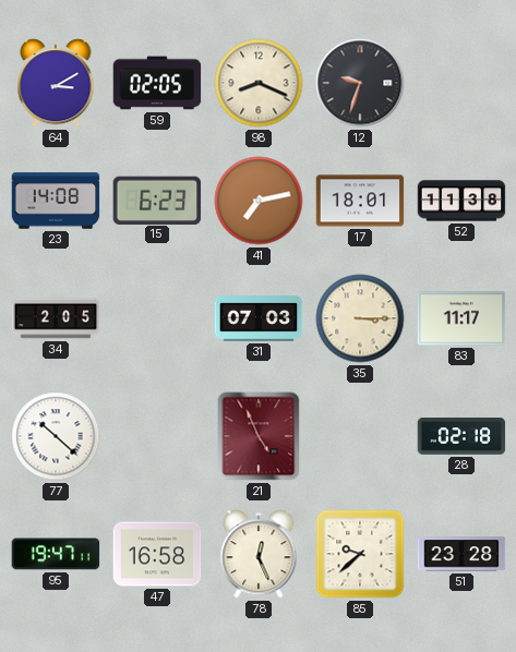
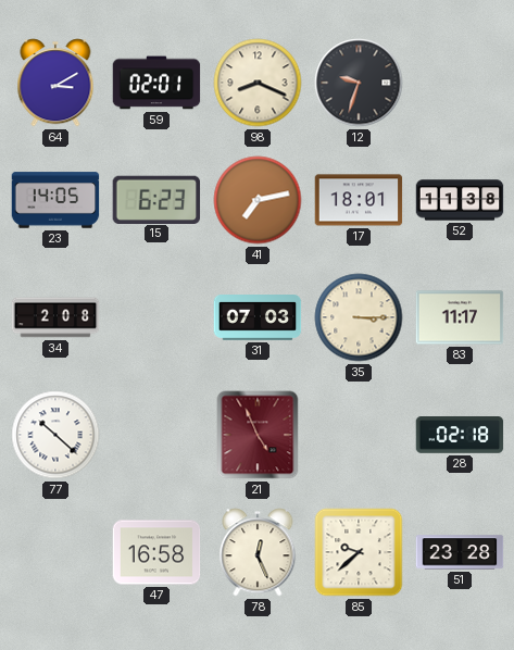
59: 02:05 -> 02:01 (156, 83)
23: 14:08 -> 14:05 (55, 200)
34: 2:05 -> 2:08 (55, 317)
95: 19:47 -> none (56, 554)
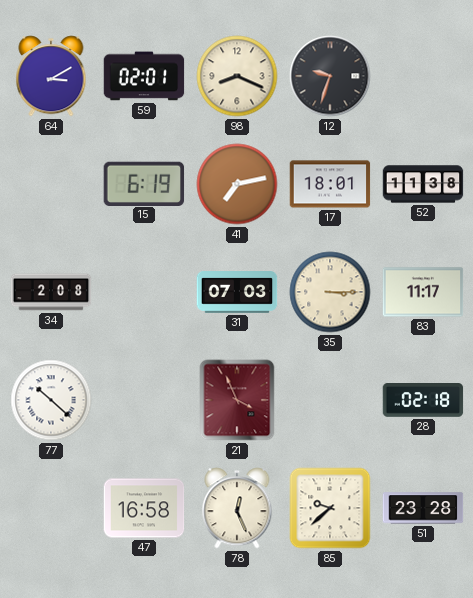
23: 14:05 -> none (55, 200)
15: 6:23 -> 6:19 (144, 183)
21: 4:56 -> 3:56 (237, 400)
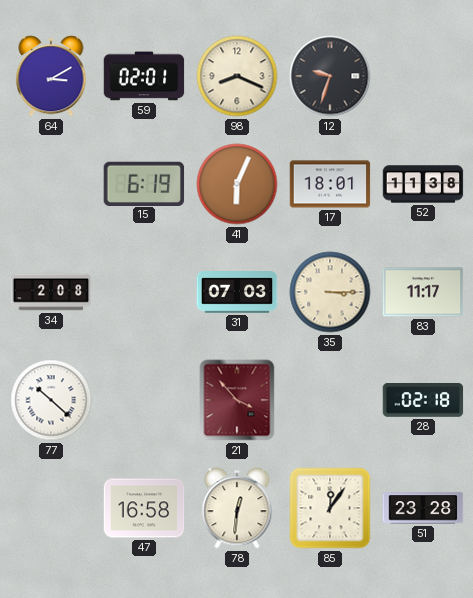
41: 7:13 -> 6:04 (237, 184)
21: 3:56 -> 3:53 (237, 400)
78: 12:26 -> 12:31 (237, 508)
85: 9:38 -> 12:06 (330, 508)
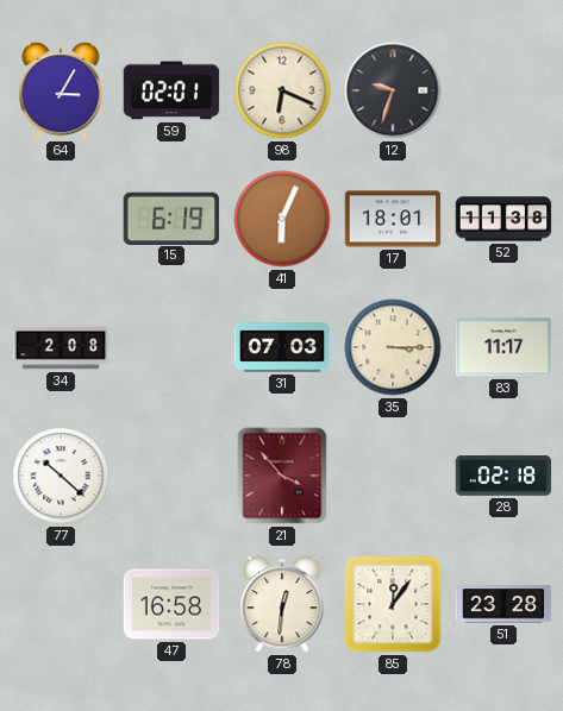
64: 3:10 -> 3:05 (61, 90)
98: 8:19 -> 6:19 (282, 90)
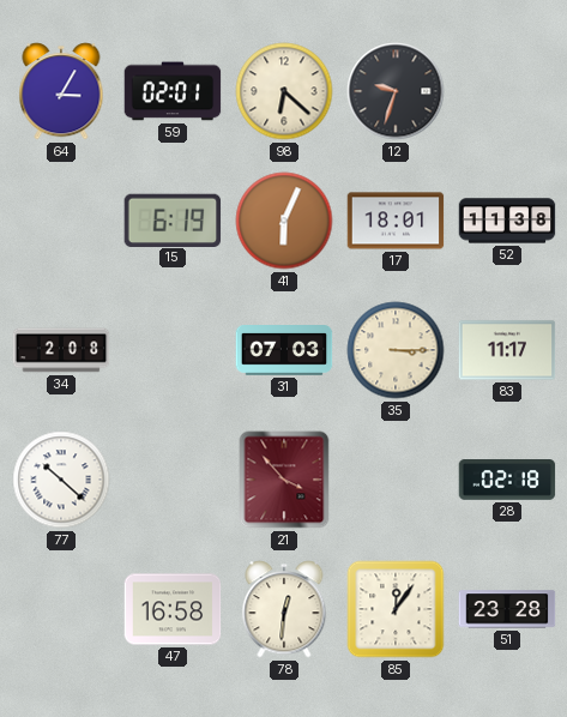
98: 6:19 -> 6:22 (284, 91)
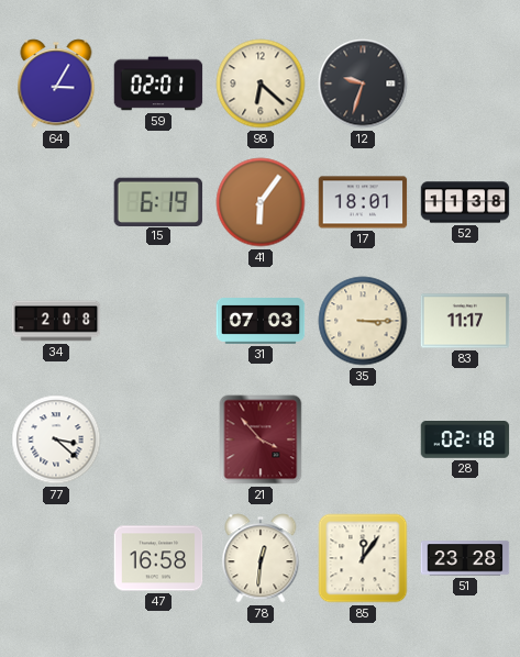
41: 6:04 -> 6:06 (261, 202)
77: 10:22 -> 3:22 (56, 439)
